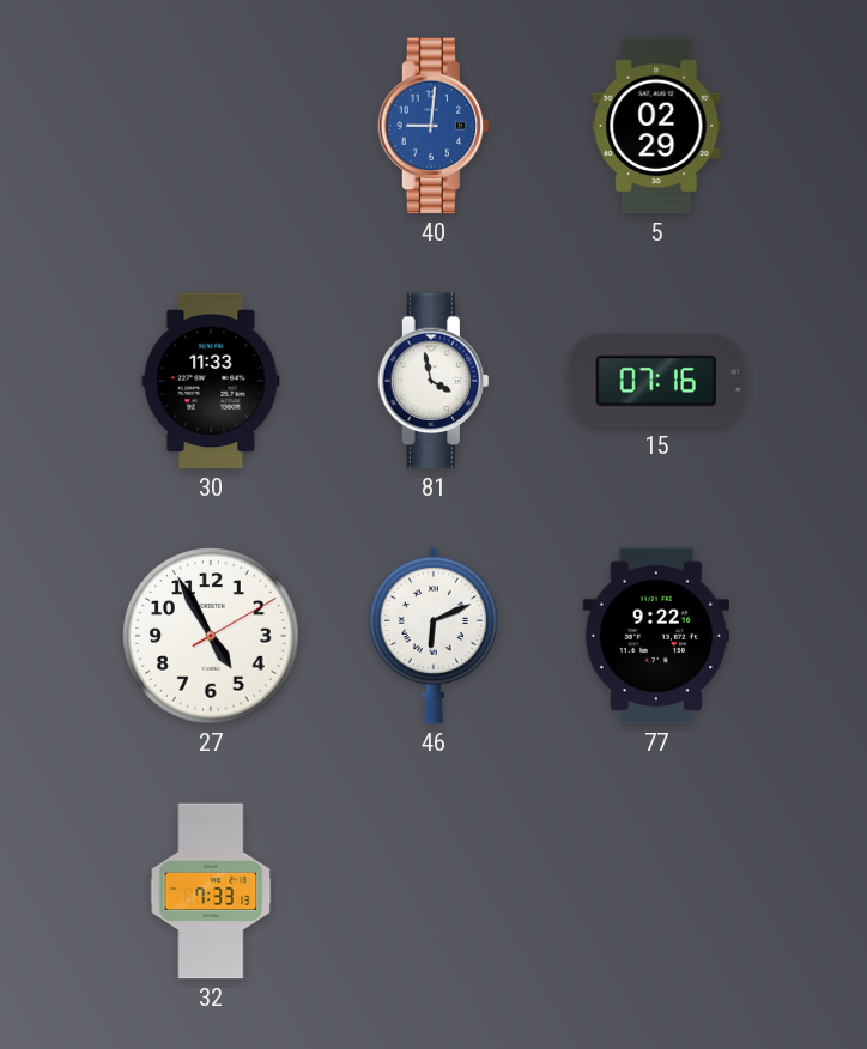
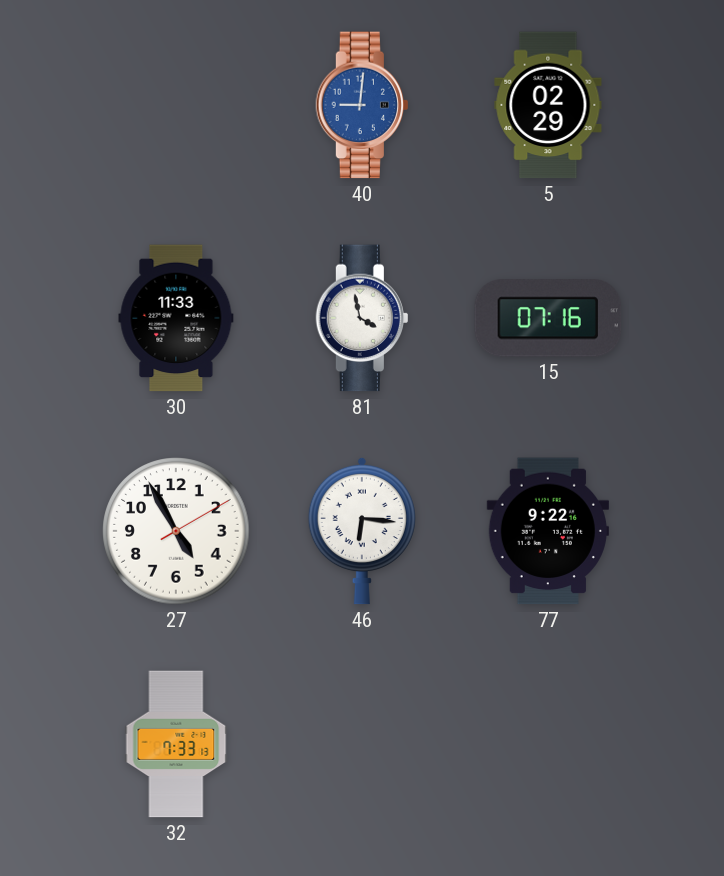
46: 6:11 -> 6:16 (362, 531)
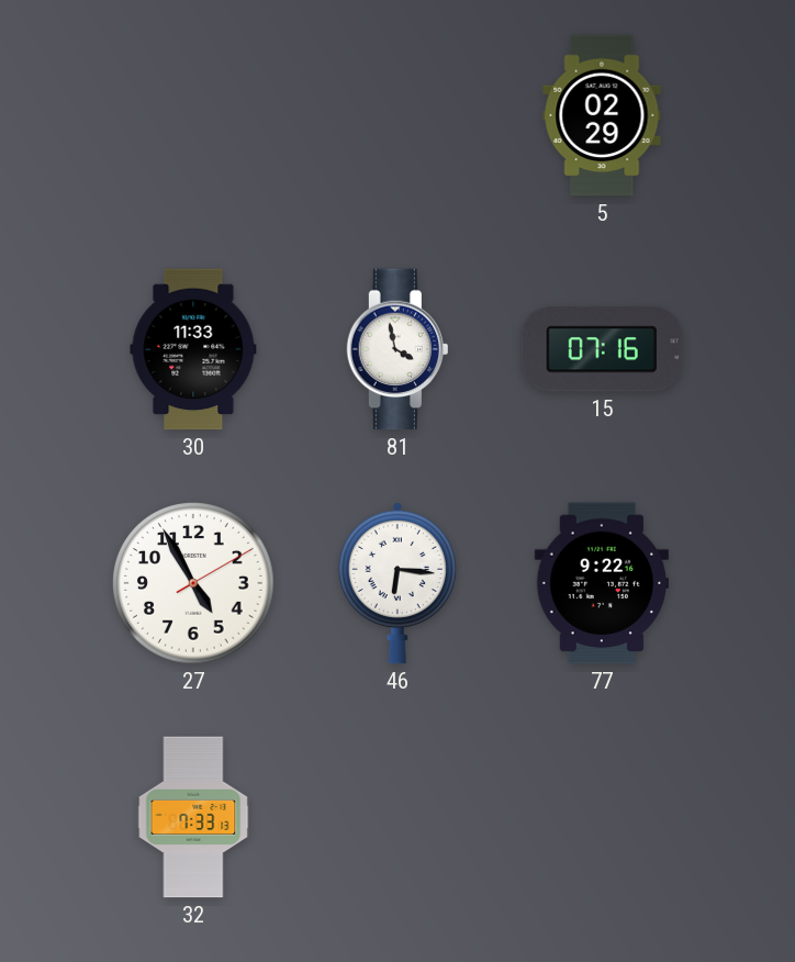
40: 9:01 -> none (362, 105)
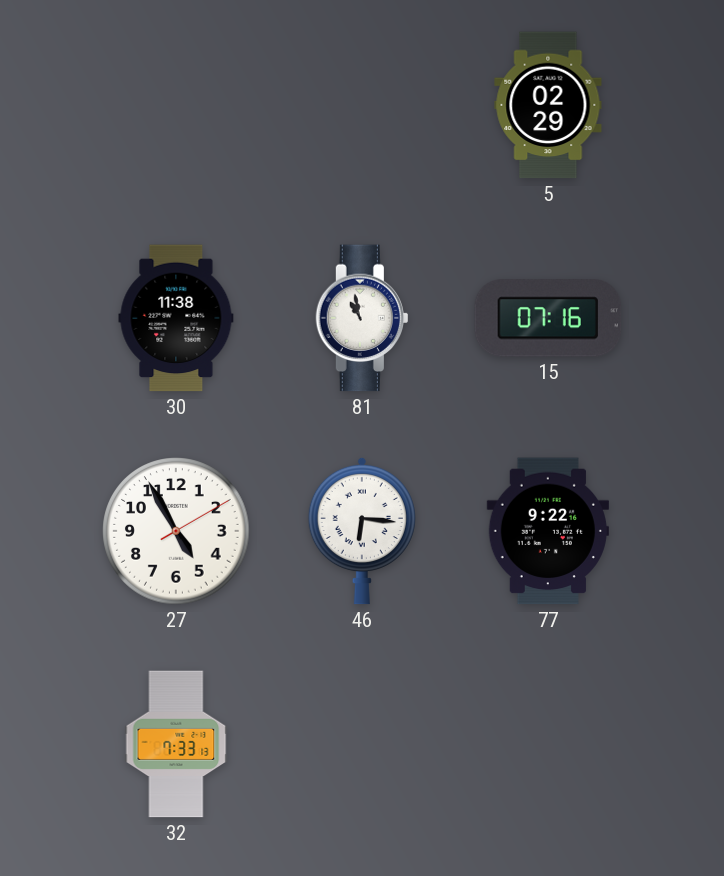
30: 11:33 -> 11:38 (176, 318)
81: 3:58 -> 10:58 (362, 318)
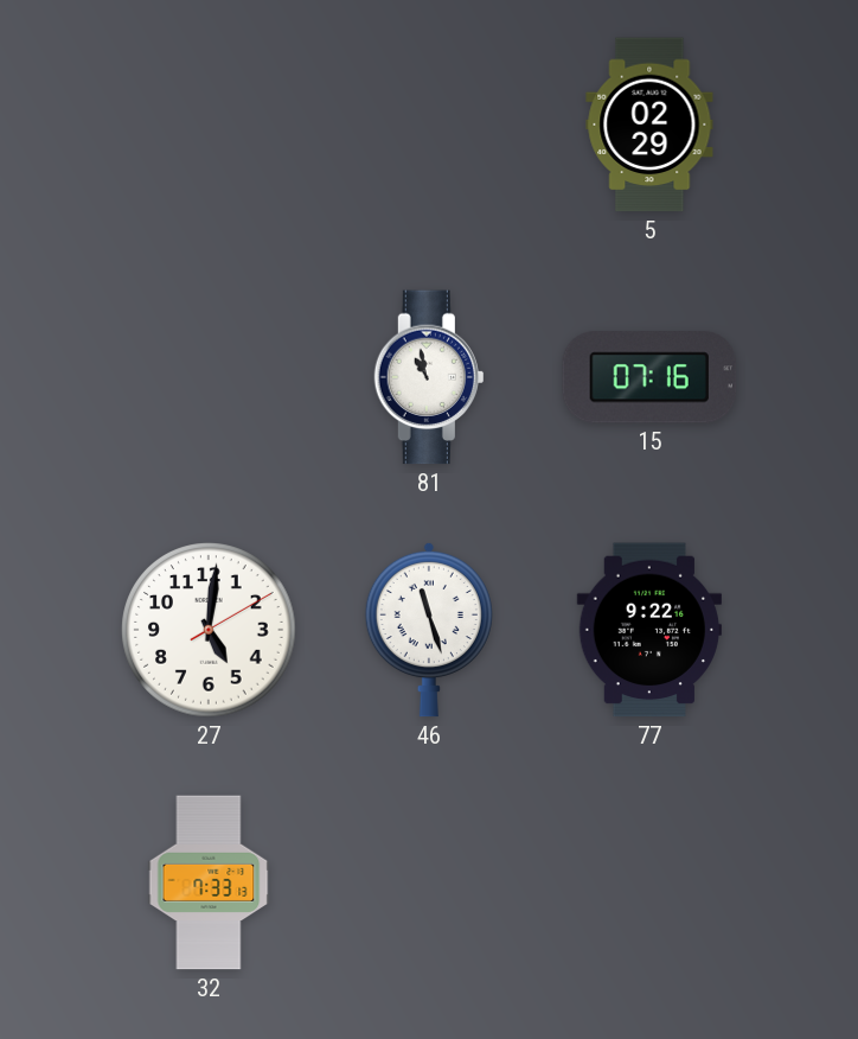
30: 11:38 -> none (176, 318)
27: 4:55 -> 5:01 (209, 630)
46: 6:16 -> 11:27 (429, 630)
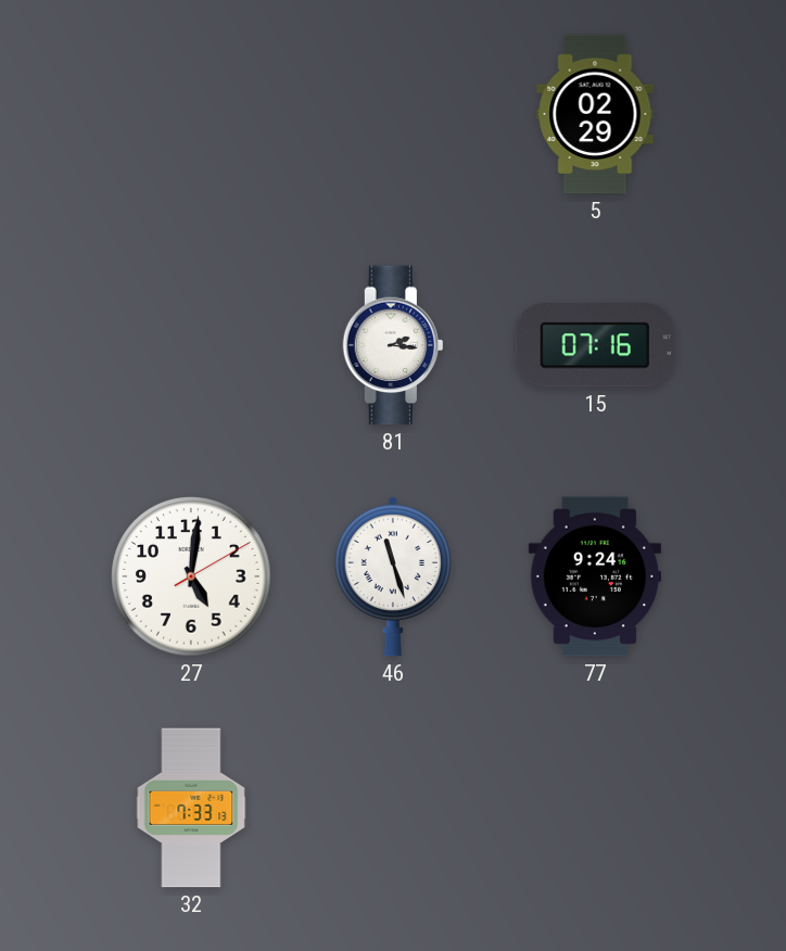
81: 10:58 -> 2:16 (393, 345)
77: 9:22 -> 9:24 (594, 576)
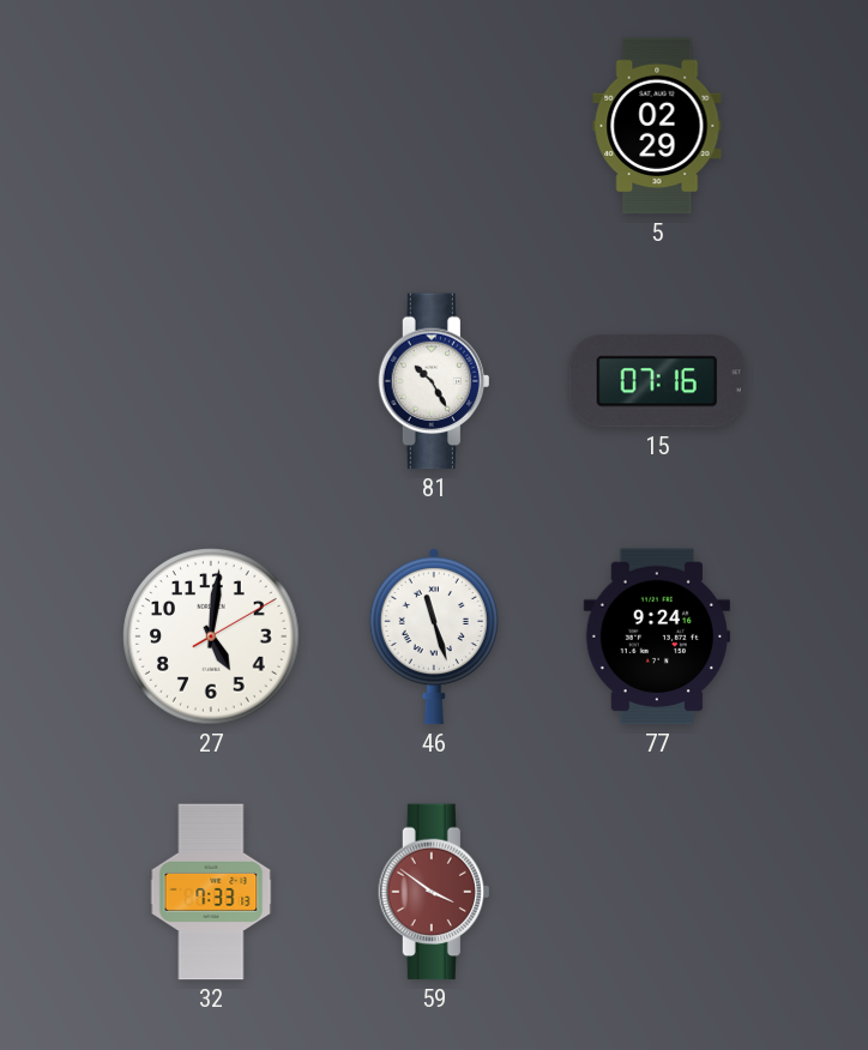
81: 2:16 -> 10:25 (434, 381)
59: none -> 3:51 (434, 892)
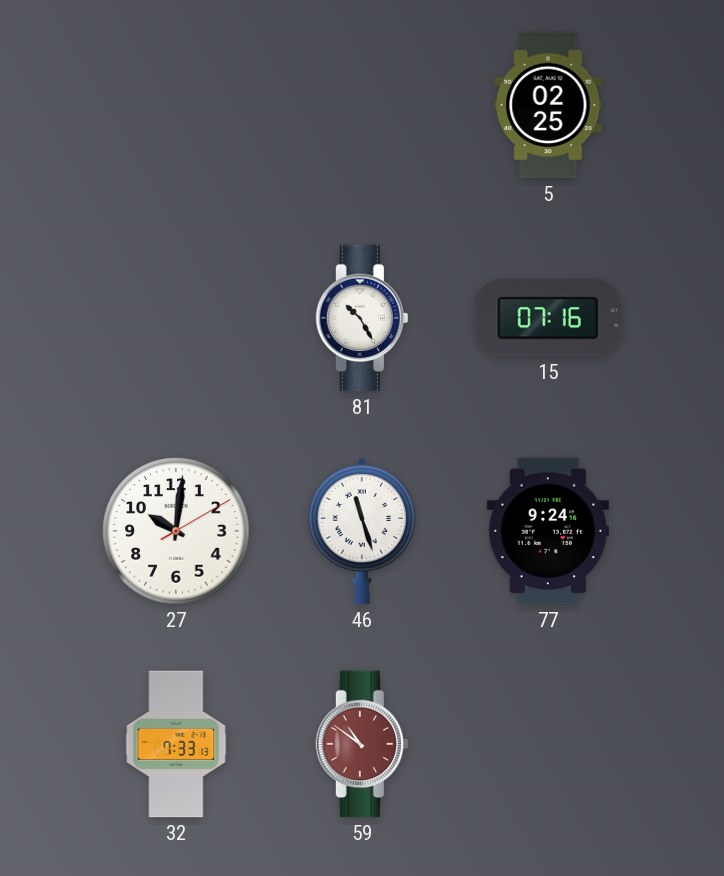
5: 02:29 -> 02:25 (548, 105)
27: 5:01 -> 10:01 (176, 531)
59: 3:51 -> 10:51 (362, 744)
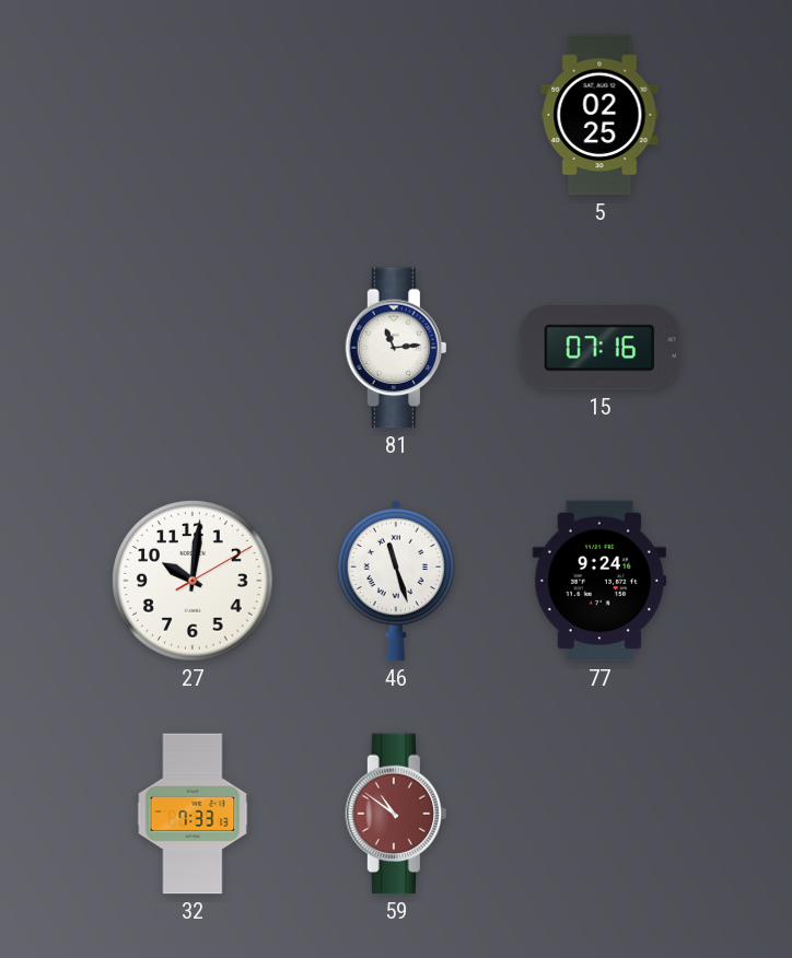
81: 10:25 -> 11:14 (396, 348)
